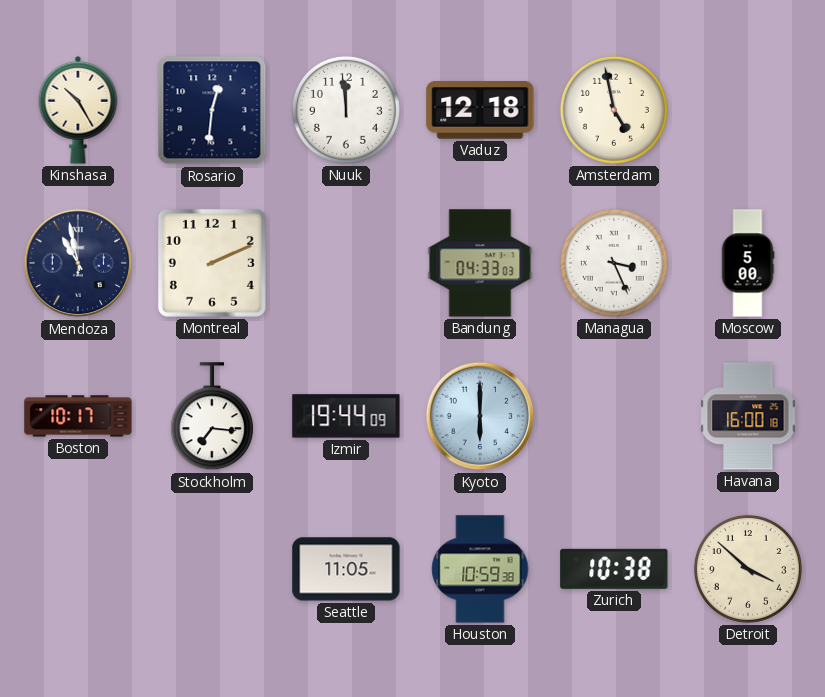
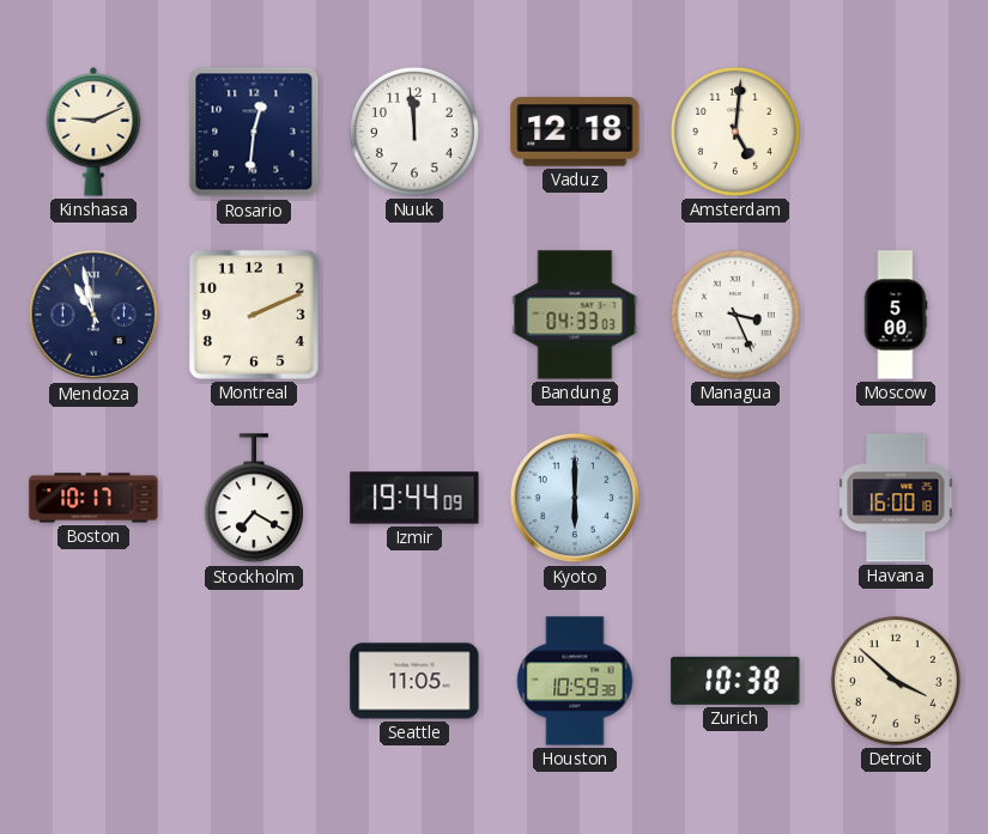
Kinshasa: 10:25 -> 9:11 (93, 132)
Amsterdam: 4:58 -> 5:01 (735, 132)
Stockholm: 7:16 -> 7:20 (254, 499)
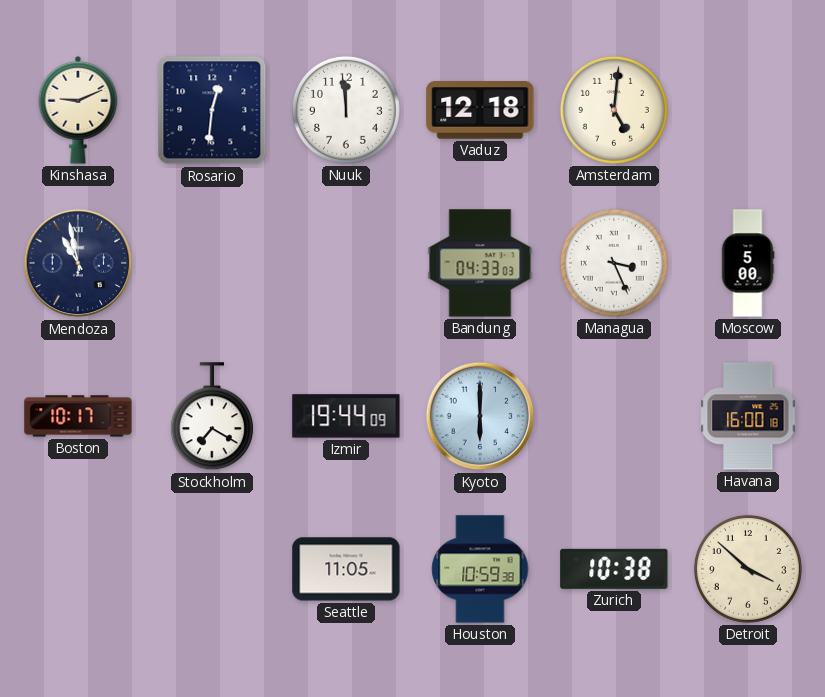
Montreal: 2:11 -> none (254, 315)
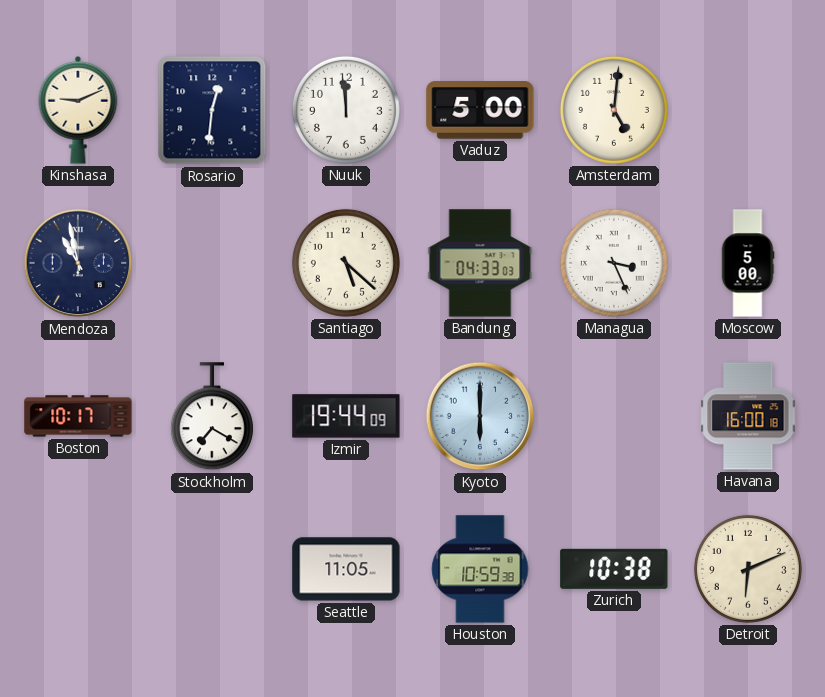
Vaduz: 12:18 -> 5:00 (480, 110)
Santiago: none -> 5:22 (346, 263)
Detroit: 3:52 -> 6:11 (748, 569)
